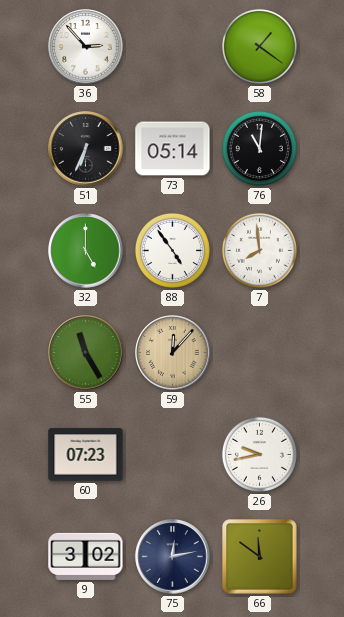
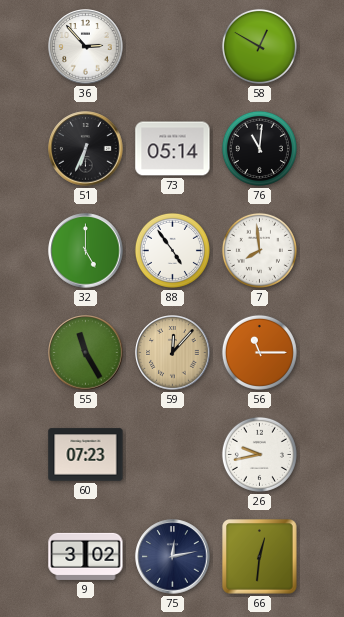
58: 1:21 -> 12:50 (259, 46)
56: none -> 11:15 (259, 352)
66: 11:51 -> 12:31 (260, 557)
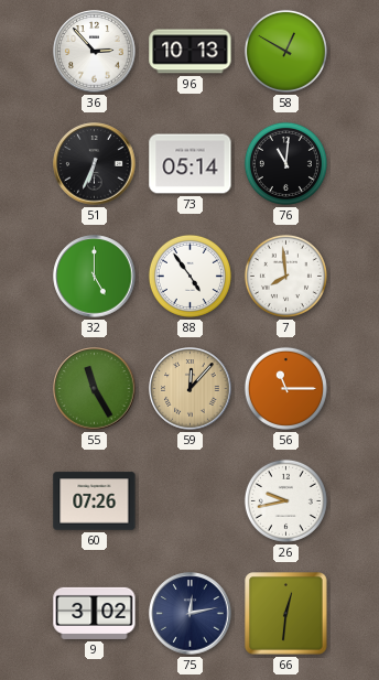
96: none -> 10:13 (191, 52)
60: 07:23 -> 07:26 (95, 501)
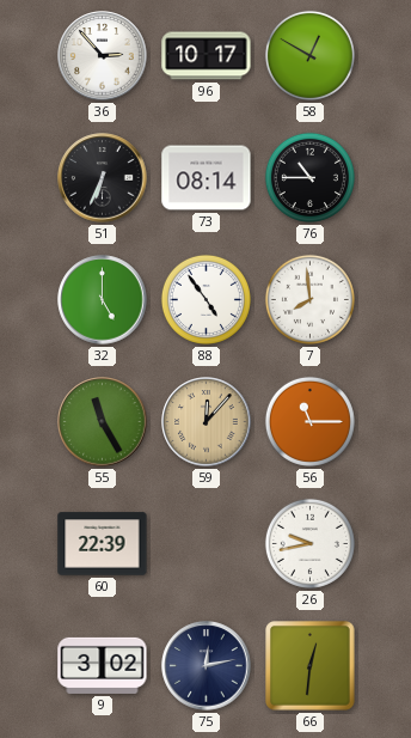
96: 10:13 -> 10:17 (207, 56)
73: 05:14 -> 08:14 (207, 178)
76: 11:01 -> 10:45 (309, 177)
60: 07:26 -> 22:39 (103, 544)
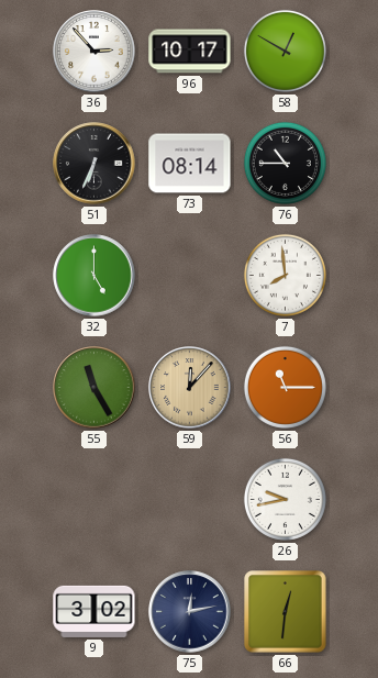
88: 4:54 -> none (205, 299)
60: 22:39 -> none (103, 544)
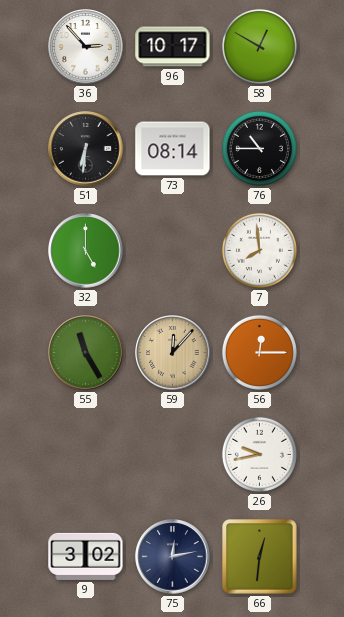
51: 6:34 -> 6:31 (86, 149)
56: 11:15 -> 12:15 (259, 352)
